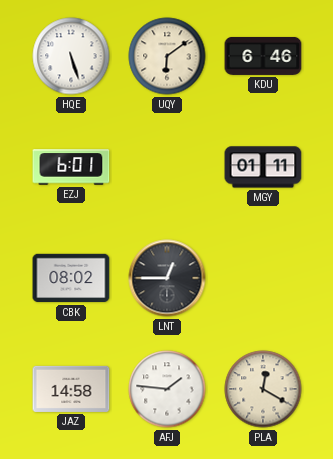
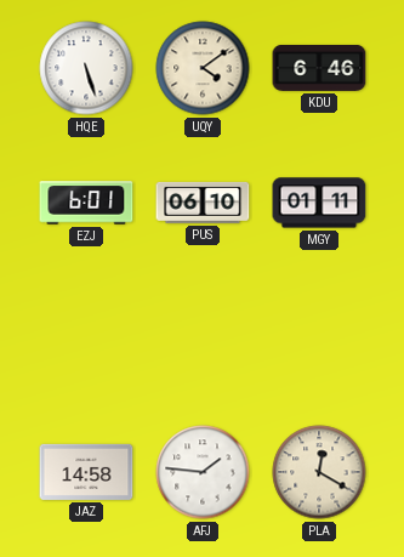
UQY: 6:09 -> 4:09 (203, 68)
PUS: none -> 06:10 (203, 203)
CBK: 08:02 -> none (71, 278)
LNT: 12:45 -> none (167, 278)
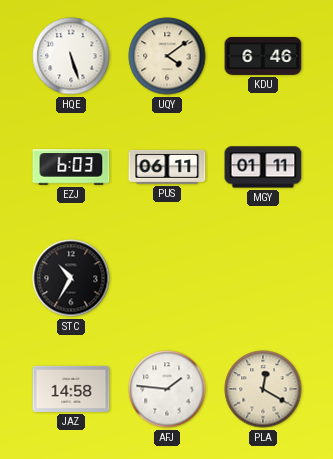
EZJ: 6:01 -> 6:03 (71, 167)
PUS: 06:10 -> 06:11 (167, 167)
STC: none -> 10:35 (71, 278)
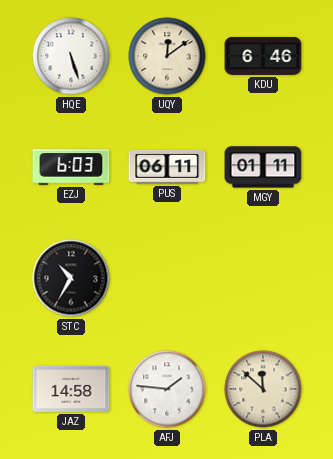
UQY: 4:09 -> 12:09 (167, 56)
PLA: 12:20 -> 11:52 (263, 389)
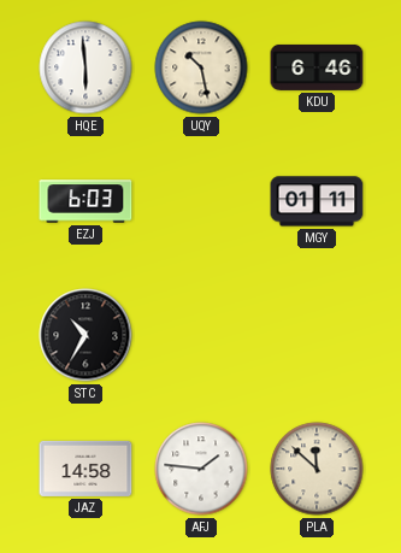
HQE: 5:27 -> 5:59 (85, 67)
UQY: 12:09 -> 10:28 (201, 67)
PUS: 06:11 -> none (167, 167)
